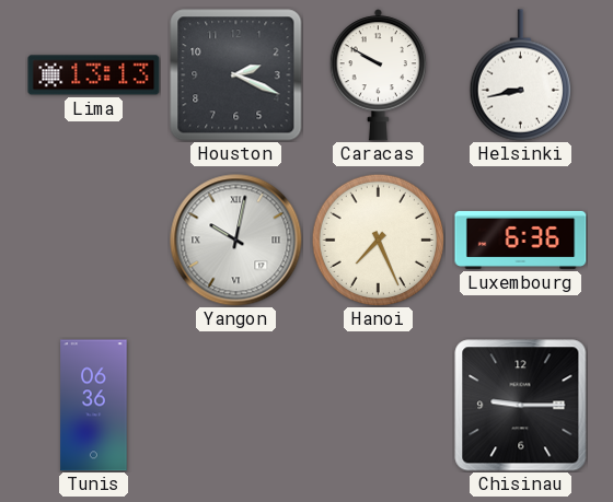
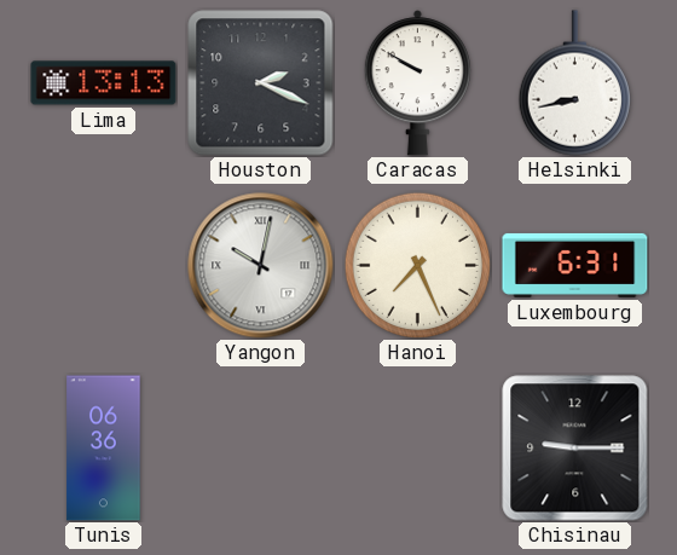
Luxembourg: 6:36 -> 6:31 (575, 265)
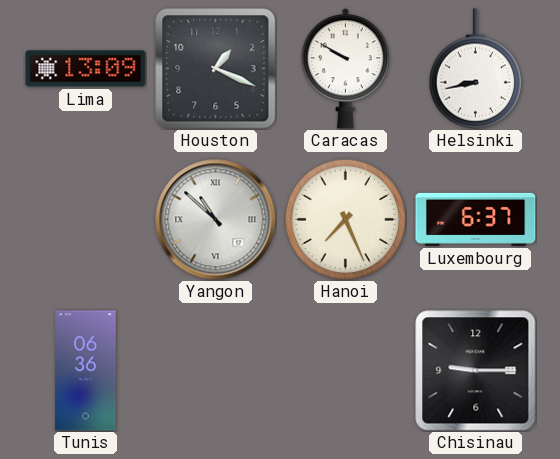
Lima: 13:13 -> 13:09 (86, 69)
Houston: 2:19 -> 1:19 (216, 69)
Yangon: 10:02 -> 10:52 (216, 220)
Luxembourg: 6:31 -> 6:37 (476, 219)
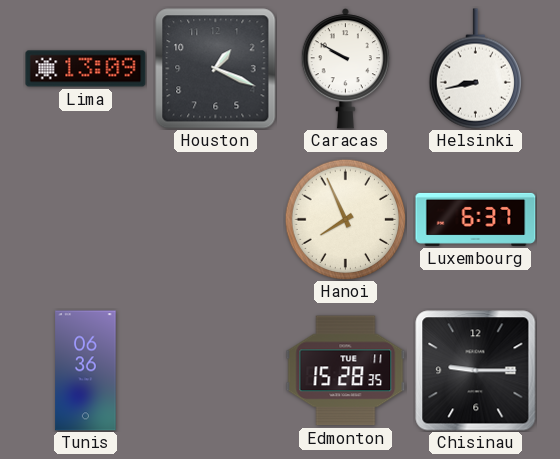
Yangon: 10:52 -> none (216, 220)
Hanoi: 7:26 -> 7:56 (345, 219)
Edmonton: none -> 15:28 (346, 371)
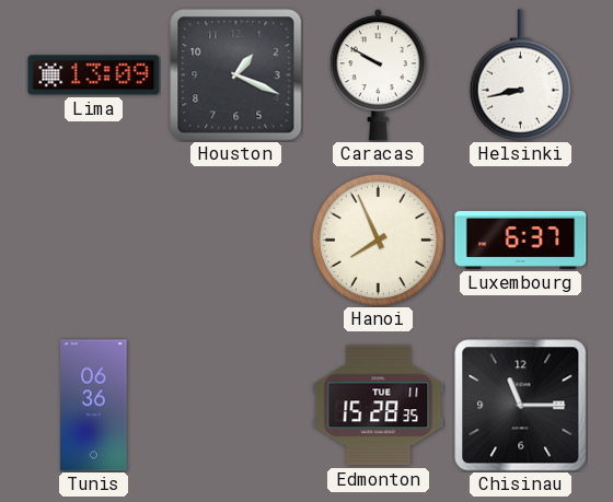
Chisinau: 9:15 -> 11:15 (521, 406)
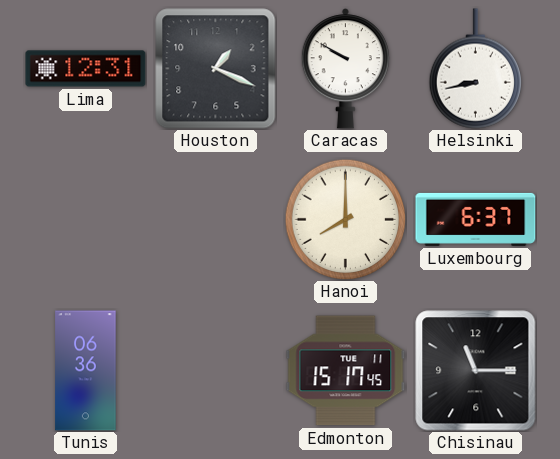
Lima: 13:09 -> 12:31 (86, 69)
Hanoi: 7:56 -> 8:00 (345, 219)
Edmonton: 15:28 -> 15:17 (346, 371)
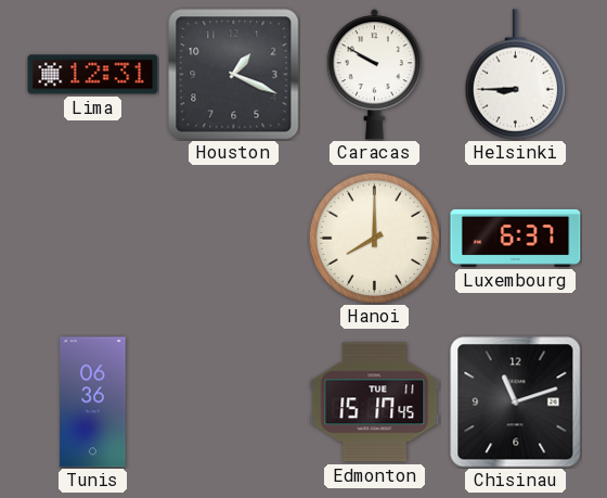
Helsinki: 8:43 -> 8:45 (515, 75)
Chisinau: 11:15 -> 11:12 (516, 403)
